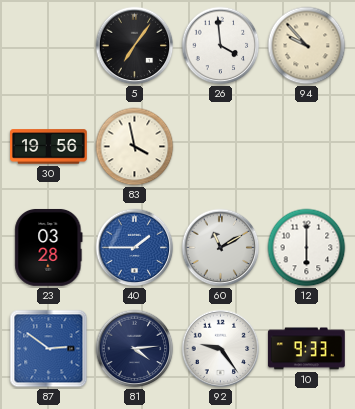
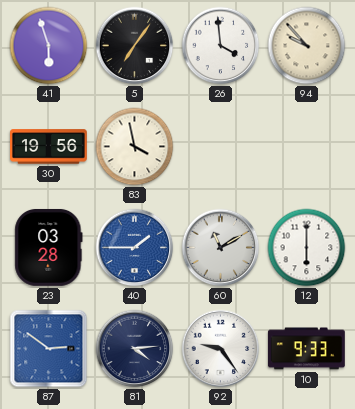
41: none -> 5:57 (49, 46)
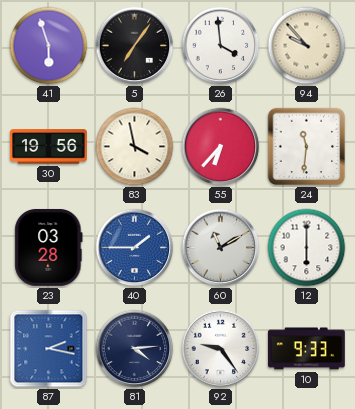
55: none -> 6:37 (221, 147)
24: none -> 11:31 (307, 147)
87: 2:51 -> 2:17 (49, 349)
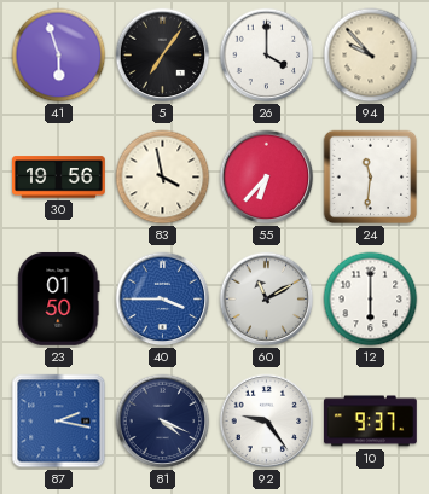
26: 3:59 -> 4:00 (267, 56)
23: 03:28 -> 01:50 (59, 298)
40: 1:45 -> 3:45 (163, 300)
81: 4:14 -> 4:19 (163, 422)
10: 9:33 -> 9:37 (370, 422)
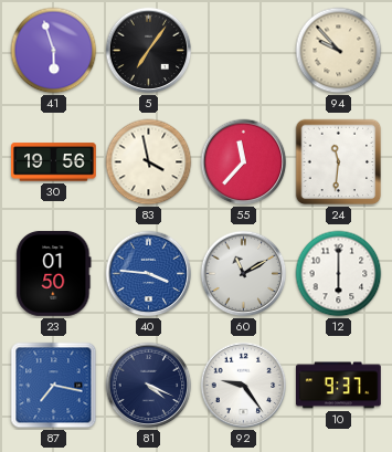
26: 4:00 -> none (267, 56)
55: 6:37 -> 11:37 (244, 162)
40: 3:45 -> 3:46 (149, 274)
87: 2:17 -> 7:17 (54, 386)
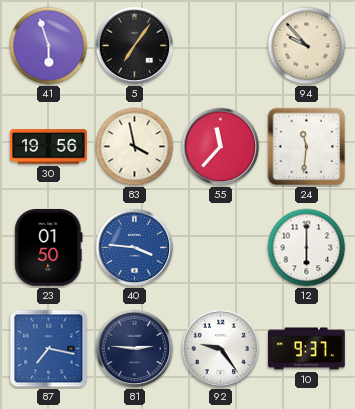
60: 11:10 -> none (244, 274)
81: 4:19 -> 2:46 (135, 349)
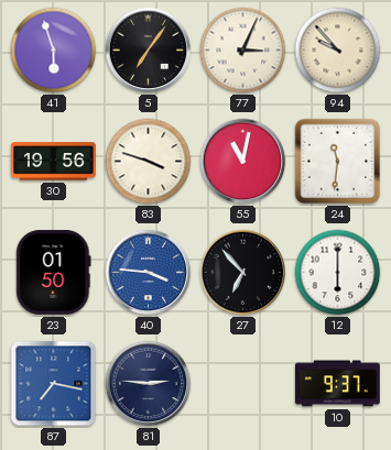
77: none -> 3:04 (243, 51)
83: 3:58 -> 3:48 (149, 162)
55: 11:37 -> 11:02 (243, 162)
27: none -> 6:53 (243, 273)
92: 9:24 -> none (221, 349)
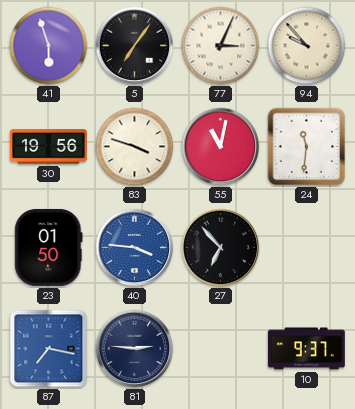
12: 6:00 -> none (338, 273)
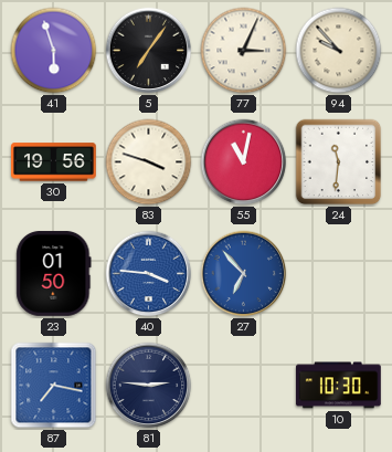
27 dial: black -> blue (244, 274)
10: 9:37 -> 10:30 (338, 386)
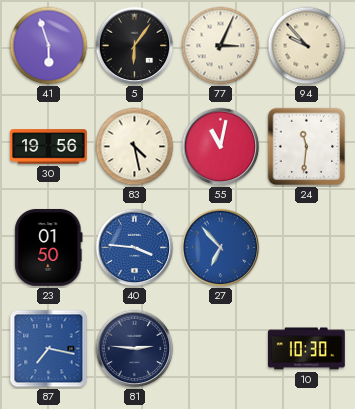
5: 7:06 -> 6:06 (135, 46)
83: 3:48 -> 4:28 (135, 147)
